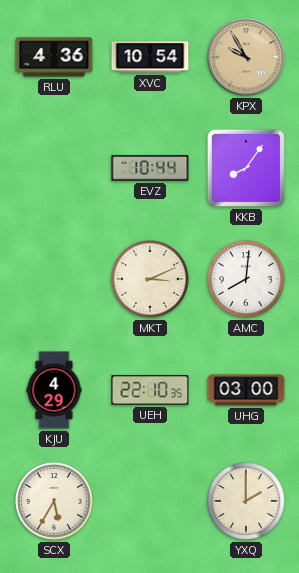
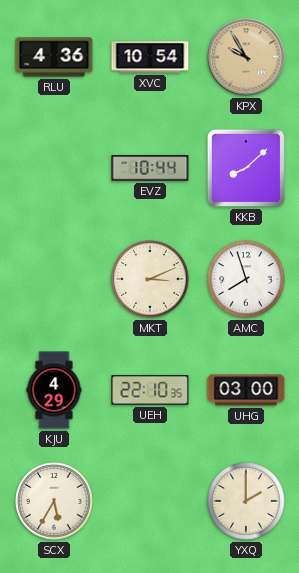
KKB: 8:06 -> 8:08 (246, 168)
AMC: 8:01 -> 7:57 (246, 279)
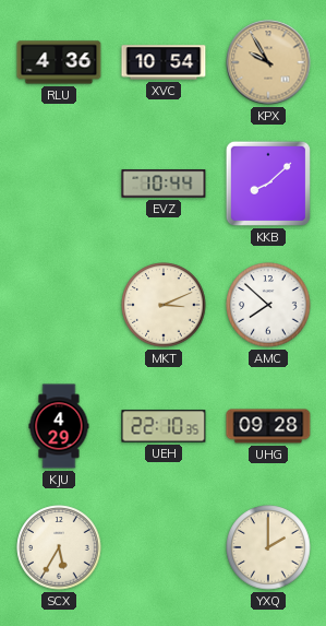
AMC: 7:57 -> 7:52 (268, 305)
UHG: 03:00 -> 09:28 (268, 426)
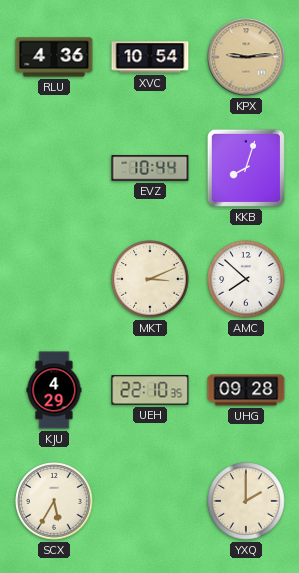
KPX: 9:55 -> 9:14 (246, 57)
KKB: 8:08 -> 8:03 (246, 168)
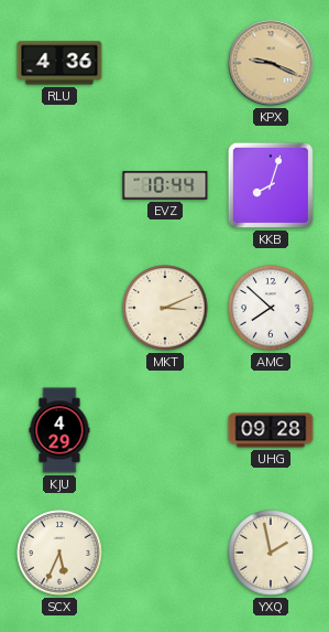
XVC: 10:54 -> none (150, 57)
KPX: 9:14 -> 9:19 (271, 63)
UEH: 22:10 -> none (150, 390)
SCX: 5:35 -> 5:34 (59, 553)
YXQ: 2:00 -> 1:58 (271, 553)
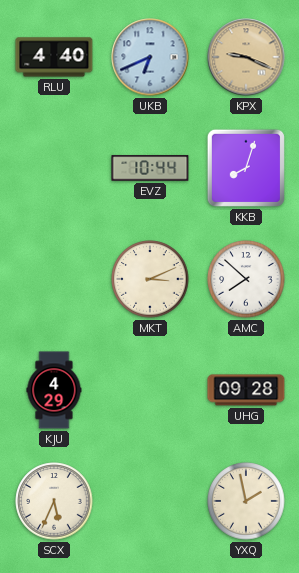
RLU: 4:36 -> 4:40 (54, 57)
UKB: none -> 6:41 (150, 57)
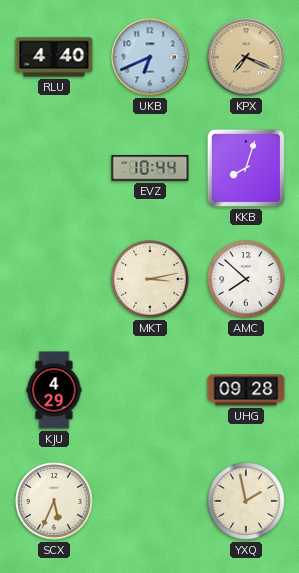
KPX: 9:19 -> 7:19 (246, 57)
MKT: 3:11 -> 3:13 (150, 279)
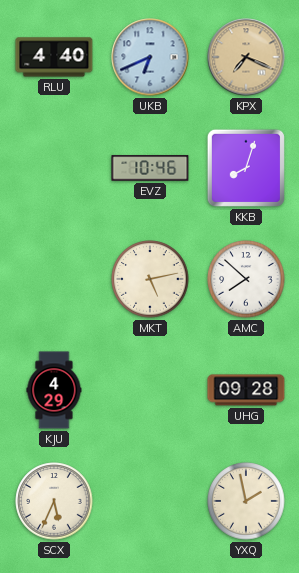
EVZ: 10:44 -> 10:46 (150, 168)
MKT: 3:13 -> 5:13 (150, 279)
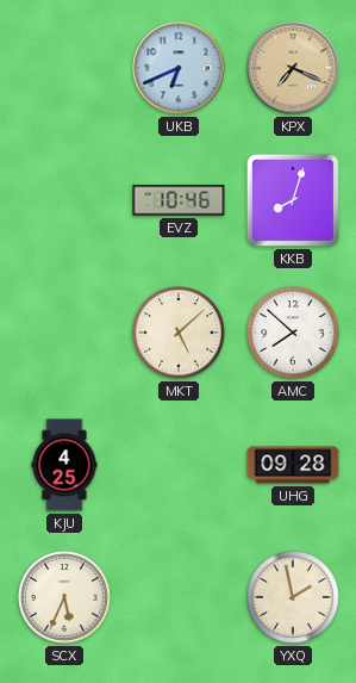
RLU: 4:40 -> none (54, 57)
MKT: 5:13 -> 5:08 (179, 333)
KJU: 4:29 -> 4:25 (64, 465)
